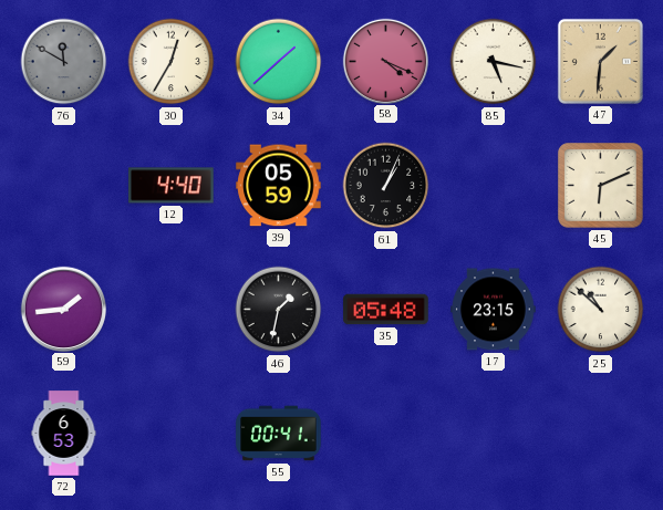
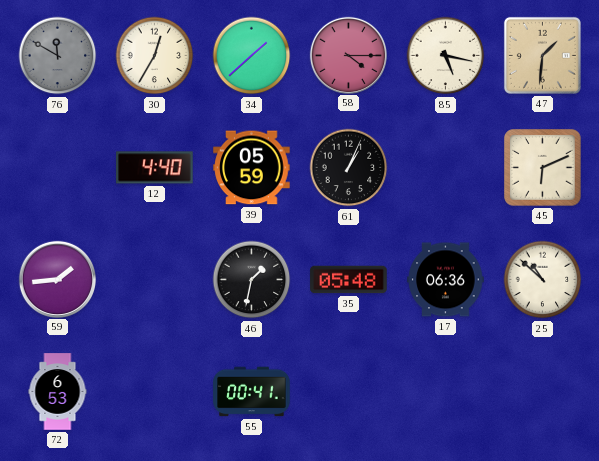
58: 4:19 -> 4:15 (348, 55)
17: 23:15 -> 06:36 (446, 280)
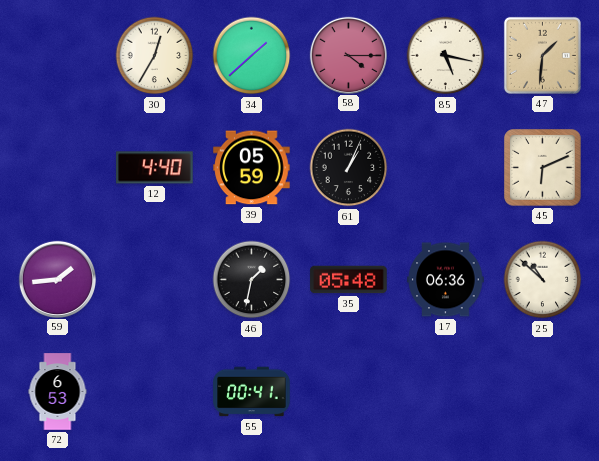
76: 11:50 -> none (58, 56)
